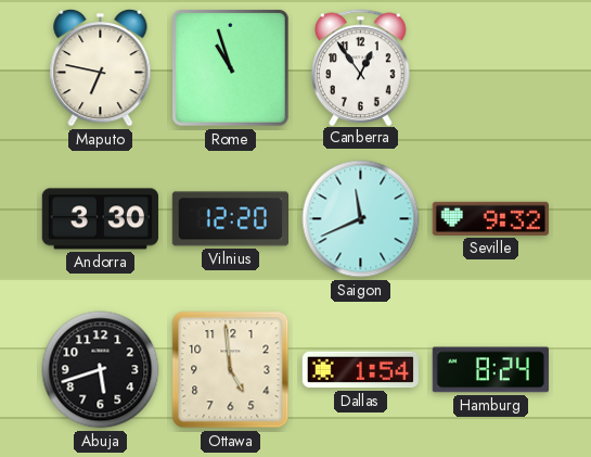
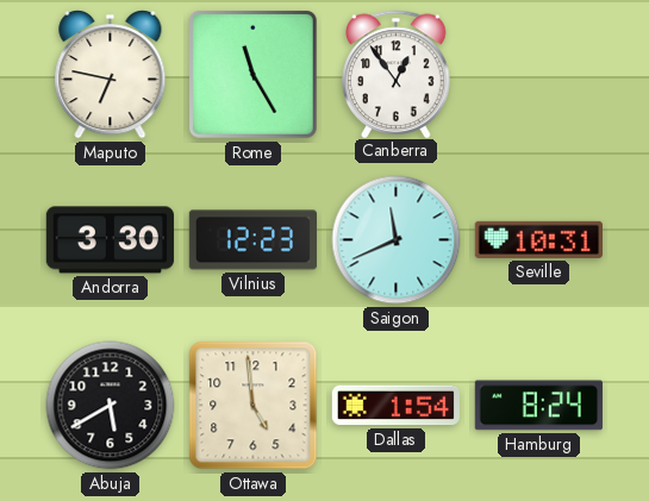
Rome: 10:57 -> 11:25 (252, 74)
Vilnius: 12:20 -> 12:23 (252, 240)
Seville: 9:32 -> 10:31 (538, 239)
Abuja: 5:42 -> 5:40 (111, 406)
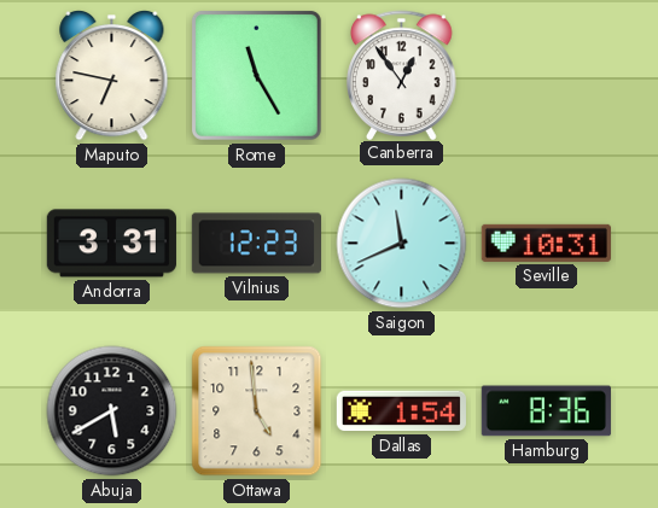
Andorra: 3:30 -> 3:31 (111, 244)
Hamburg: 8:24 -> 8:36 (546, 411)
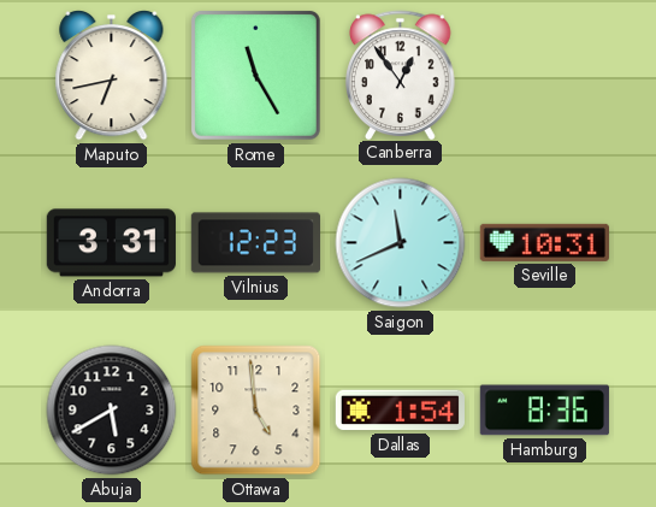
Maputo: 6:47 -> 6:43 (112, 75)
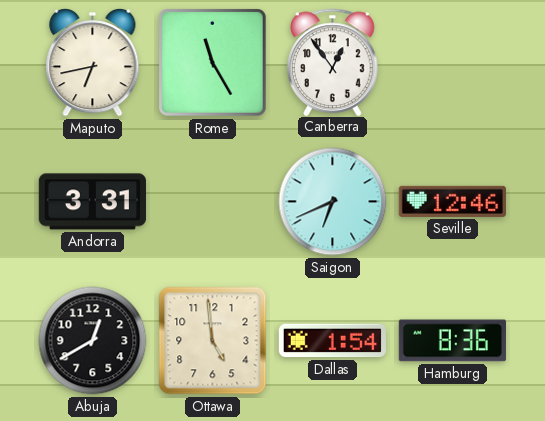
Vilnius: 12:23 -> none (255, 243)
Saigon: 11:41 -> 6:41 (333, 202)
Seville: 10:31 -> 12:46 (452, 201)
Abuja: 5:40 -> 12:40 (93, 341)
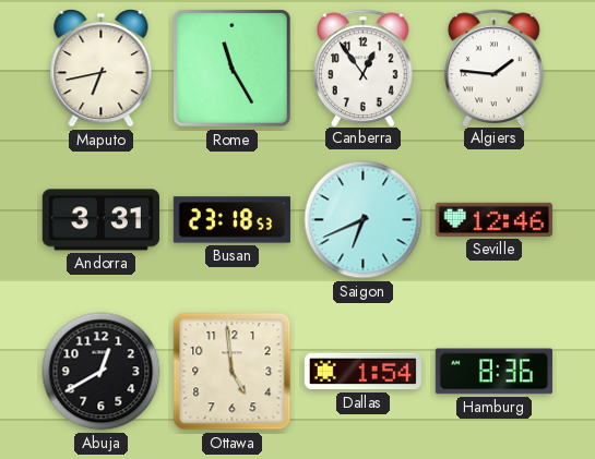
Algiers: none -> 1:46 (495, 68)
Busan: none -> 23:18 (231, 220)
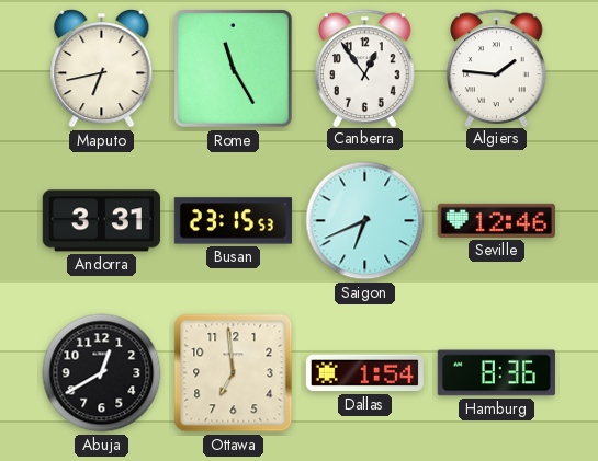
Busan: 23:18 -> 23:15 (233, 221)
Ottawa: 4:59 -> 6:59 (234, 373)
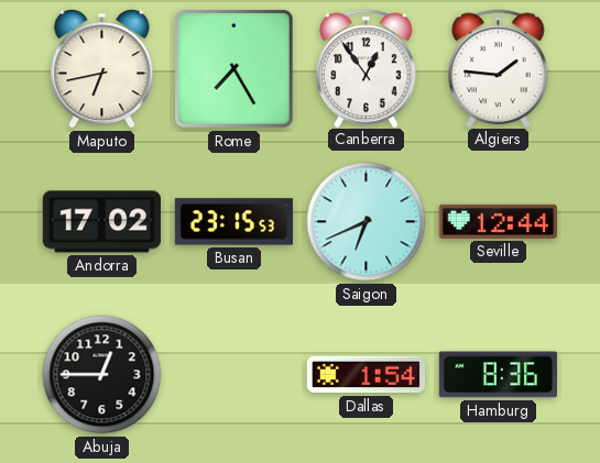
Rome: 11:25 -> 7:25 (233, 68)
Andorra: 3:31 -> 17:02 (101, 222)
Seville: 12:46 -> 12:44 (498, 221)
Abuja: 12:40 -> 12:45 (102, 375)
Ottawa: 6:59 -> none (234, 373)
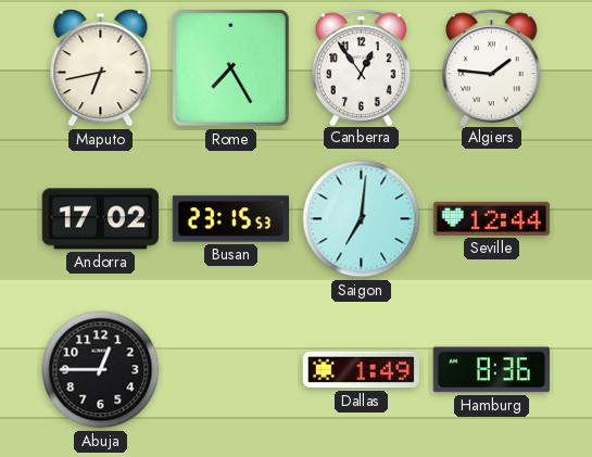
Saigon: 6:41 -> 7:01 (362, 219)
Dallas: 1:54 -> 1:49 (361, 370)
